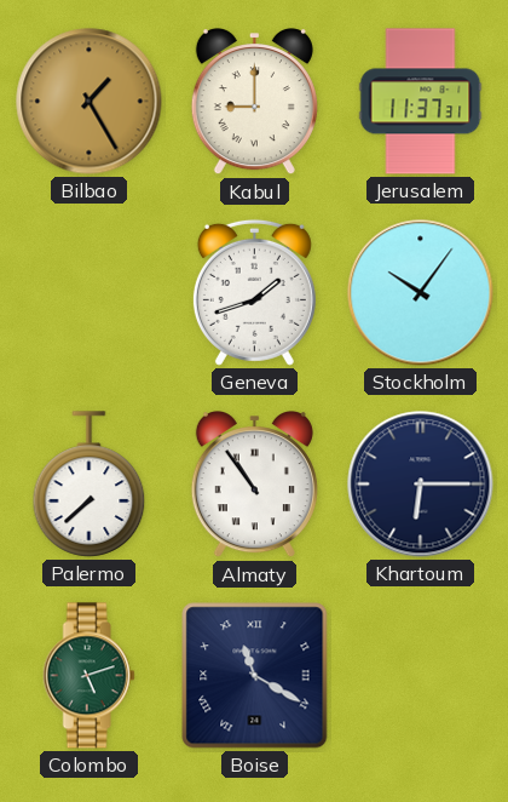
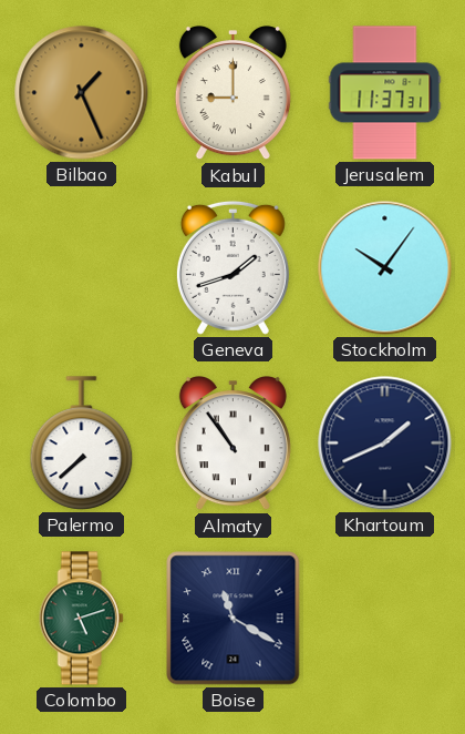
Bilbao: 1:25 -> 1:26 (82, 93)
Khartoum: 6:15 -> 1:41 (385, 444)
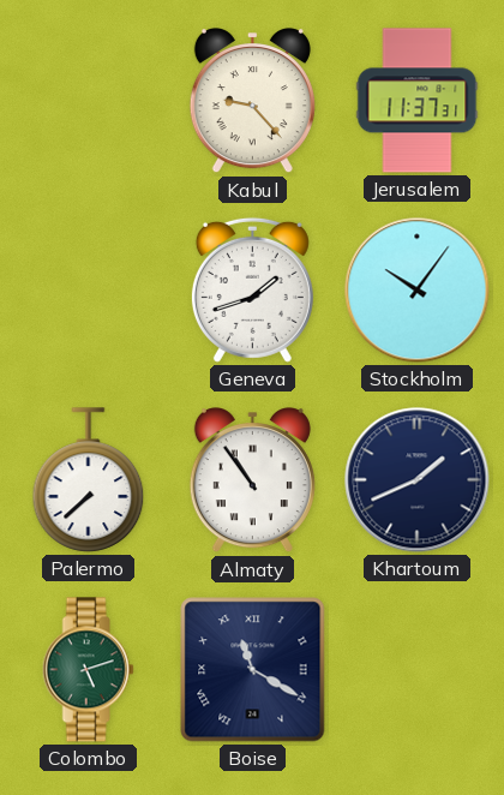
Bilbao: 1:26 -> none (82, 93)
Kabul: 9:00 -> 9:23 (252, 101)
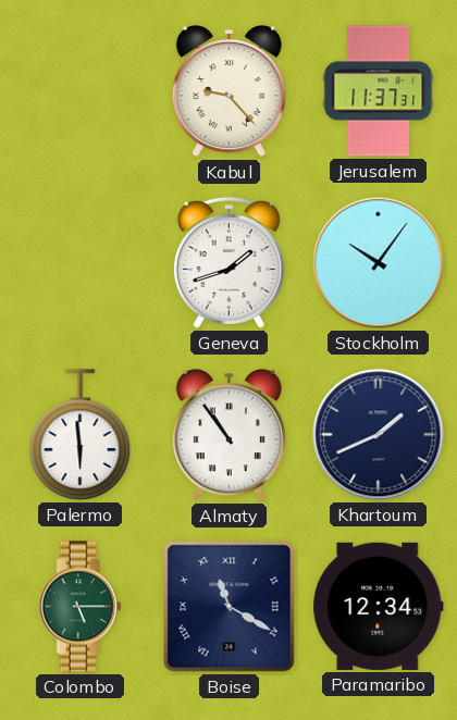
Palermo: 7:38 -> 5:59 (81, 435)
Colombo: 5:12 -> 5:15 (79, 607)
Paramaribo: none -> 12:34 (379, 606)
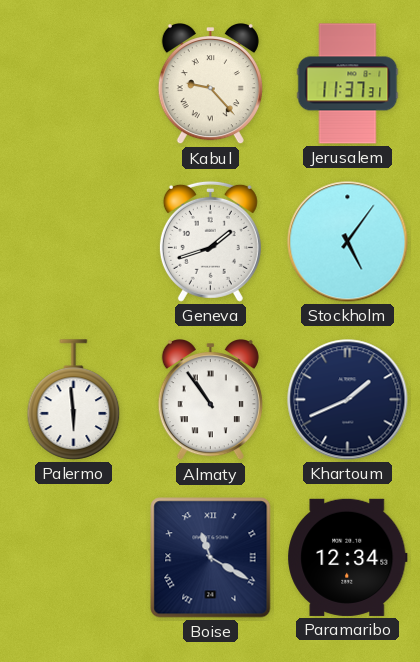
Stockholm: 10:06 -> 5:06 (348, 242)
Colombo: 5:15 -> none (79, 607)
